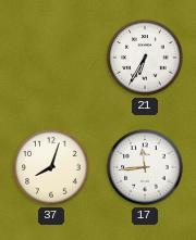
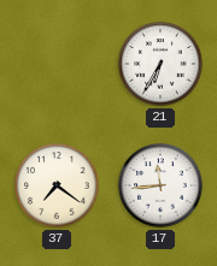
37: 8:03 -> 7:21 (57, 185)
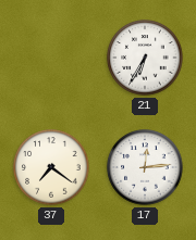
17: 11:44 -> 12:14 (145, 167)
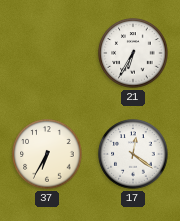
37: 7:21 -> 6:35 (47, 154)
17: 12:14 -> 12:21 (133, 154)
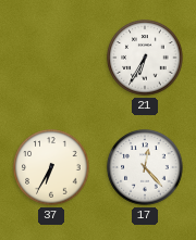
17: 12:21 -> 12:23 (145, 167)
